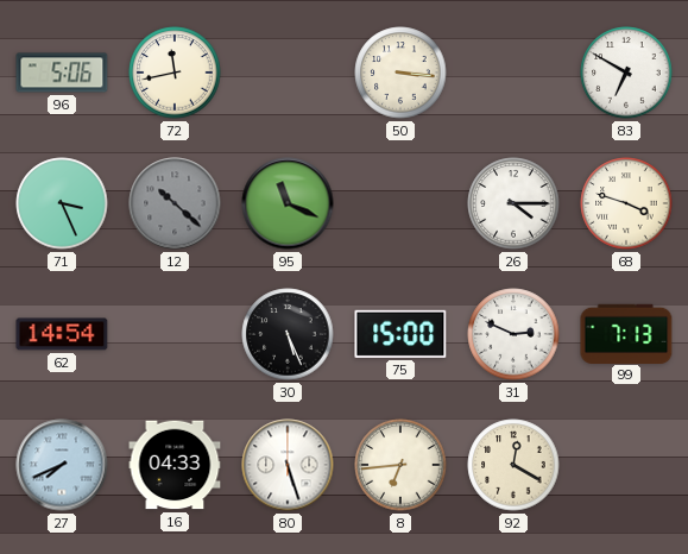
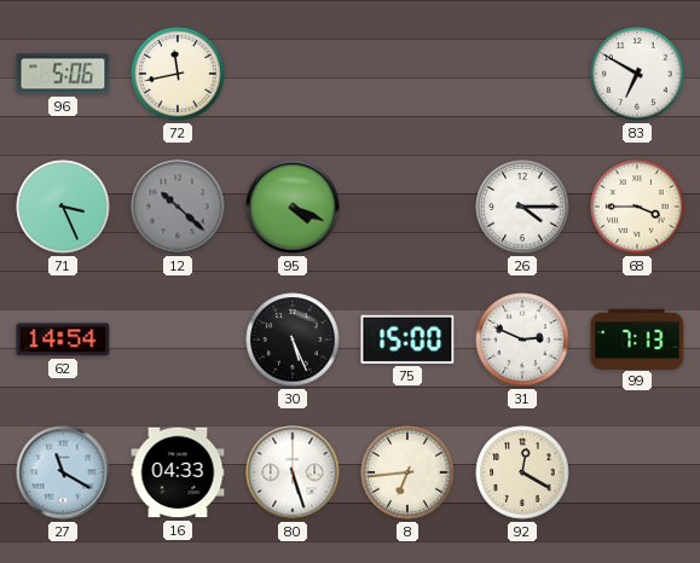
50: 3:16 -> none (400, 73)
95: 11:19 -> 4:19 (293, 207)
68: 3:48 -> 3:45 (637, 207)
27: 7:41 -> 11:20 (63, 472)
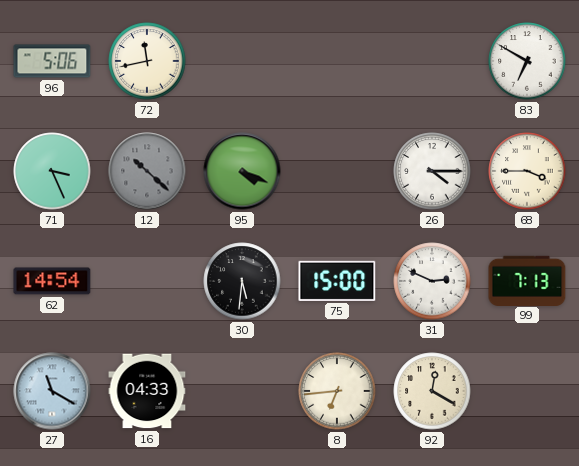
30: 5:26 -> 5:31 (242, 281)
80: 5:27 -> none (293, 472)
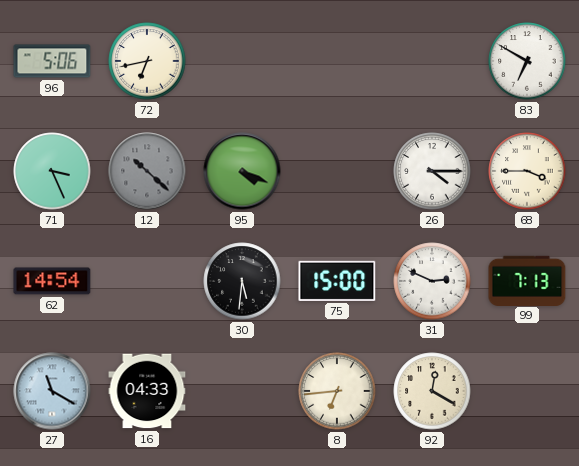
72: 11:43 -> 6:43 (147, 61)
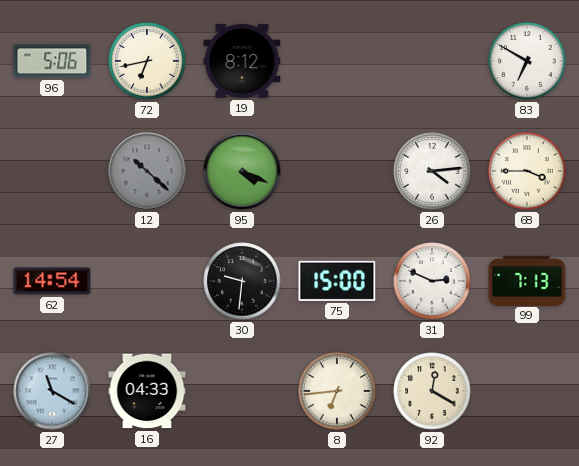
19: none -> 8:12 (242, 61)
71: 3:26 -> none (52, 171)
26: 4:15 -> 4:14 (432, 171)
30: 5:31 -> 9:31 (242, 281)
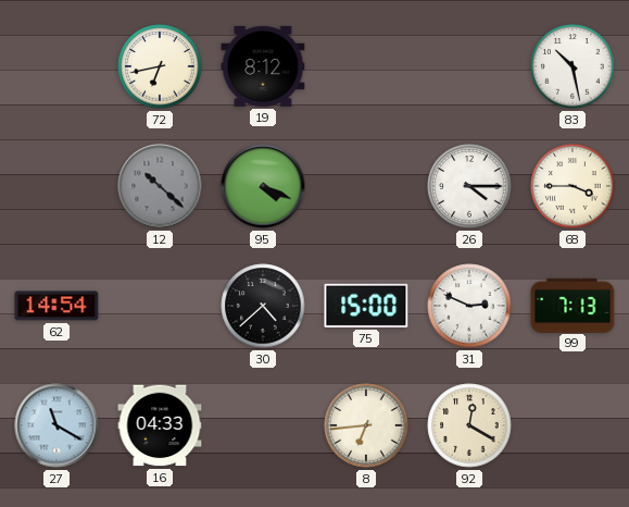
96: 5:06 -> none (52, 61)
83: 6:50 -> 10:28 (573, 66)
26: 4:14 -> 4:15 (469, 186)
30: 9:31 -> 4:38 (263, 306)
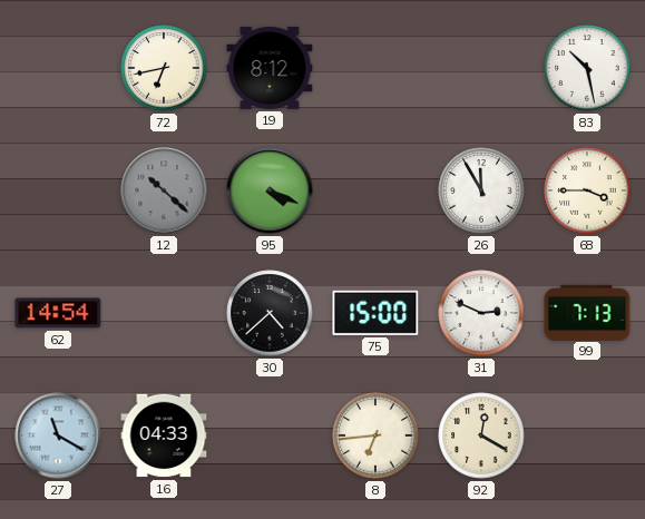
26: 4:15 -> 11:55 (481, 190)
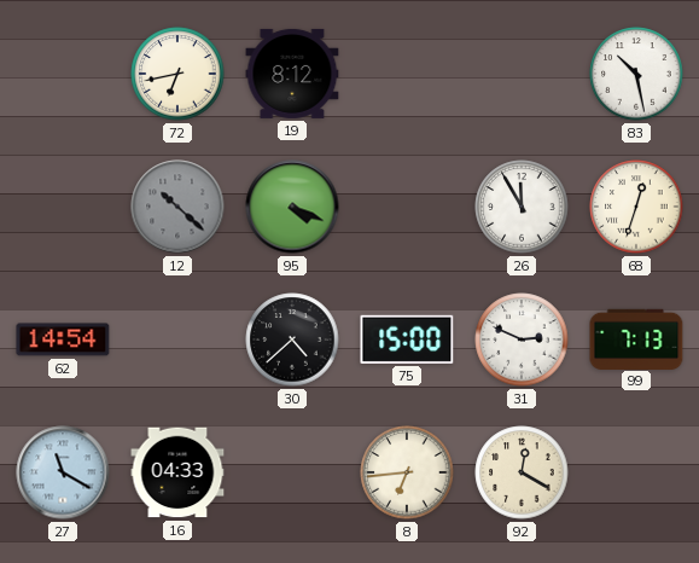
68: 3:45 -> 12:33 (636, 207)
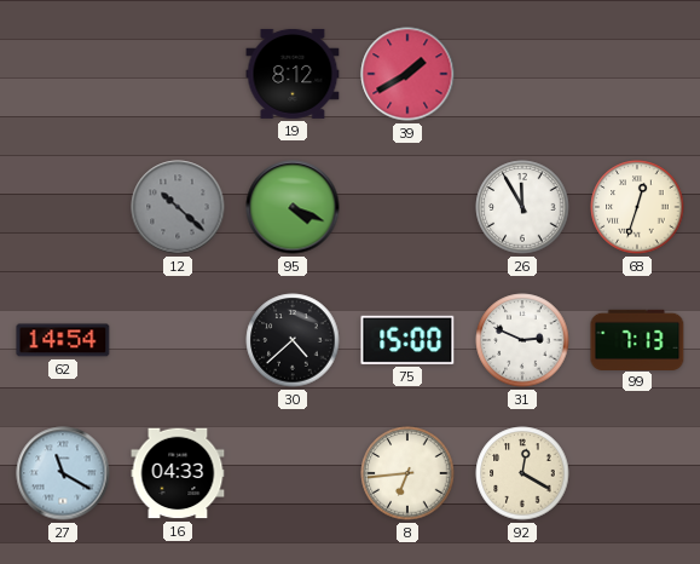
72: 6:43 -> none (177, 74)
39: none -> 1:40 (407, 74)
83: 10:28 -> none (636, 74)
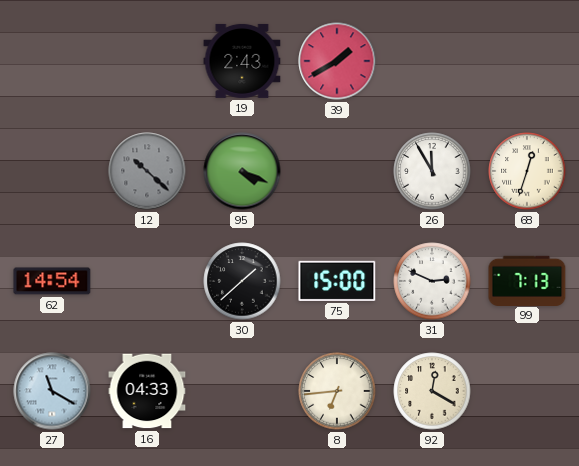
19: 8:12 -> 2:43 (242, 61)
30: 4:38 -> 1:38 (242, 281)
